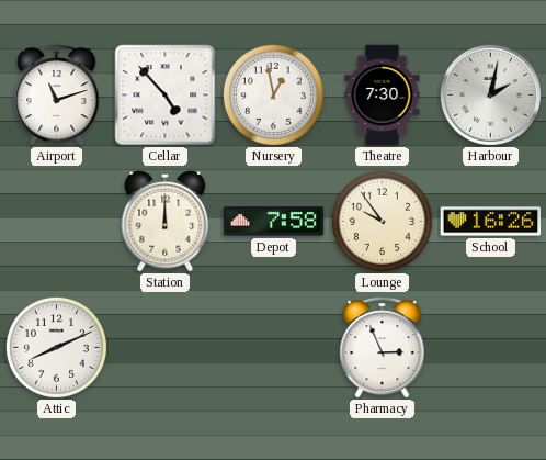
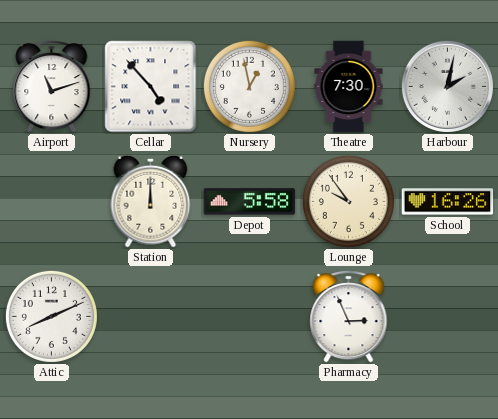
Depot: 7:58 -> 5:58 (250, 202)
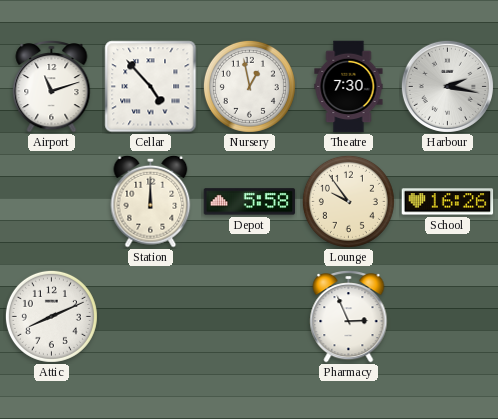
Harbour: 2:02 -> 2:17 (447, 86)
